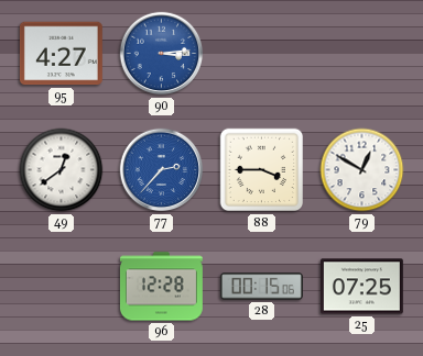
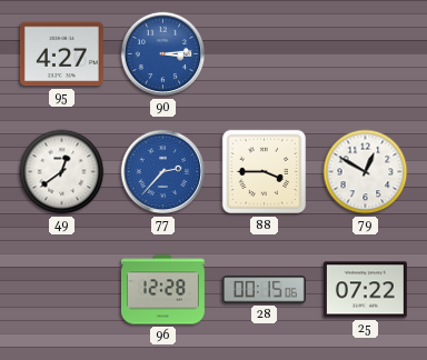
25: 07:25 -> 07:22 (365, 290)
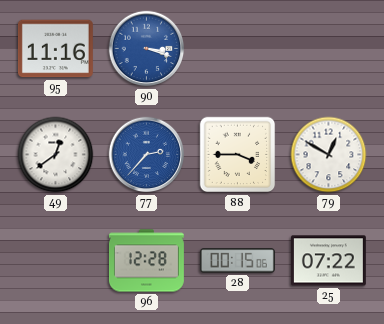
95: 4:27 -> 11:16 (55, 49)
90: 3:14 -> 3:18 (147, 49)
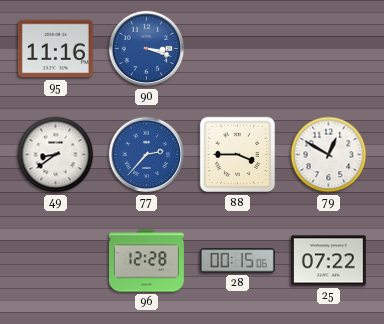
49: 12:39 -> 8:39 (56, 155)
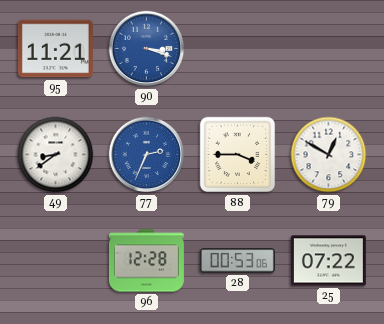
95: 11:16 -> 11:21 (55, 49)
77: 2:37 -> 2:34 (147, 155)
28: 00:15 -> 00:53 (237, 261)
